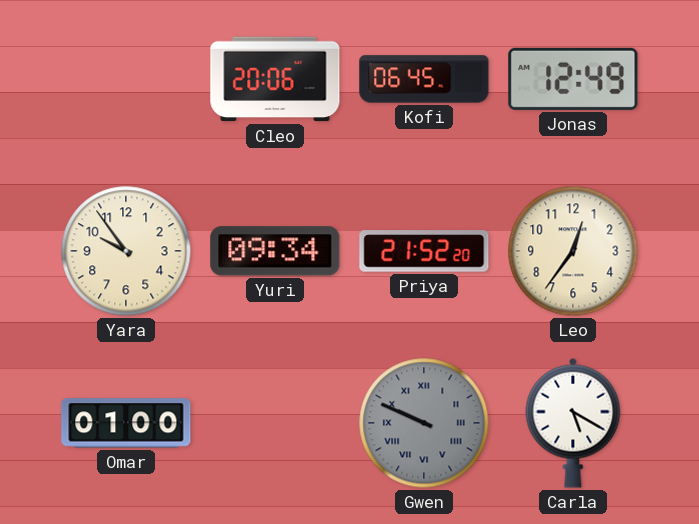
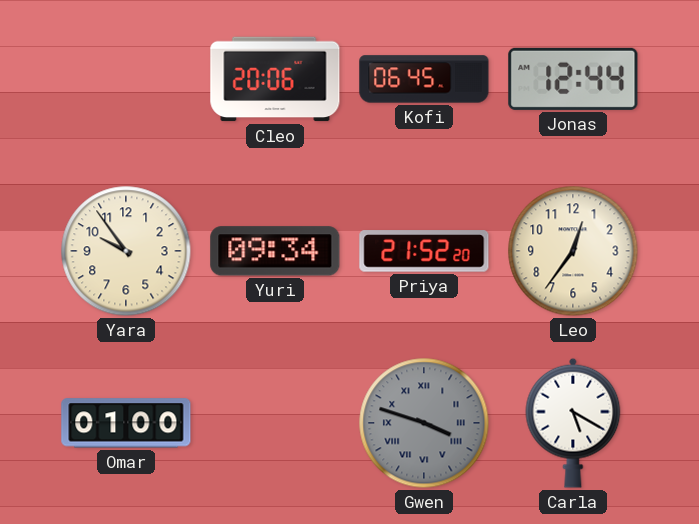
Jonas: 12:49 -> 12:44 (573, 79)
Gwen: 9:49 -> 3:48 (424, 423)
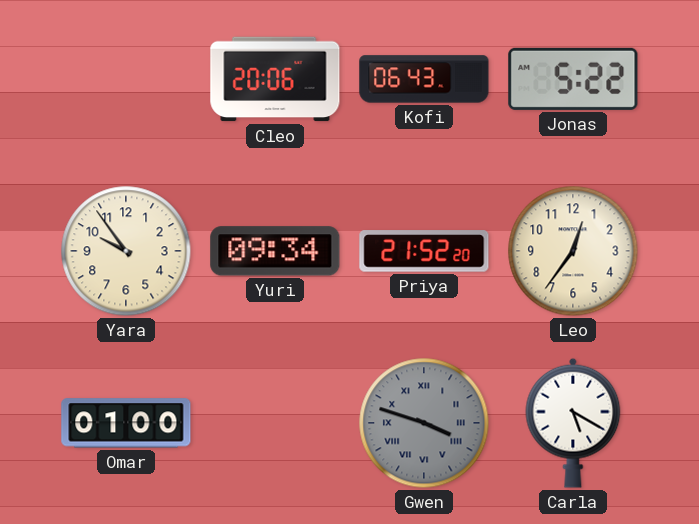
Kofi: 06:45 -> 06:43 (424, 79)
Jonas: 12:44 -> 5:22 (573, 79)
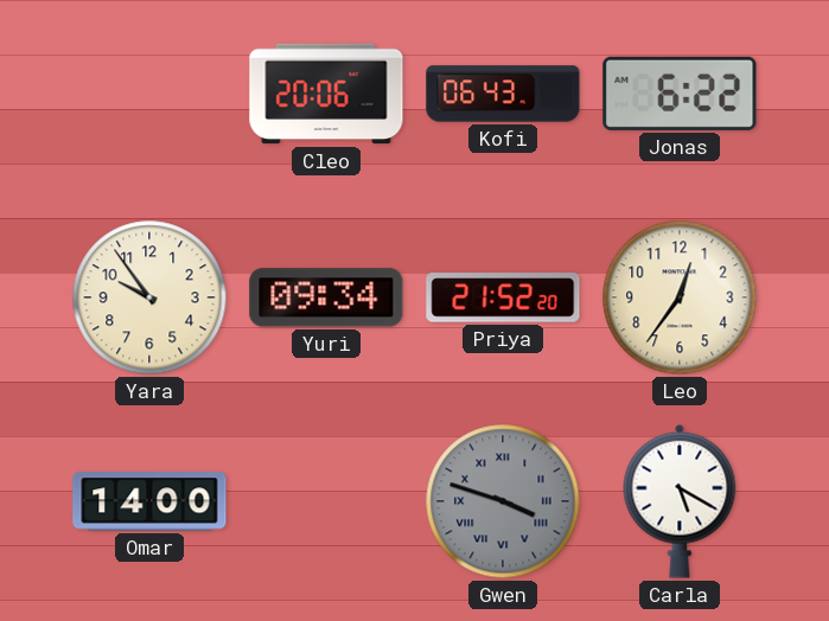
Jonas: 5:22 -> 6:22 (680, 94)
Omar: 01:00 -> 14:00 (149, 501)
